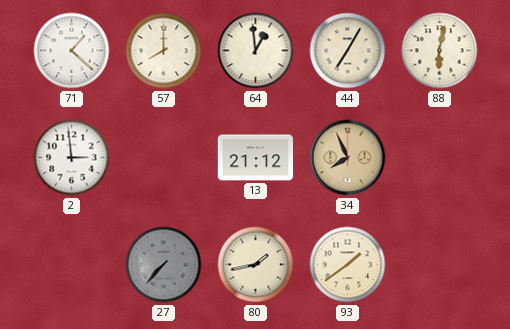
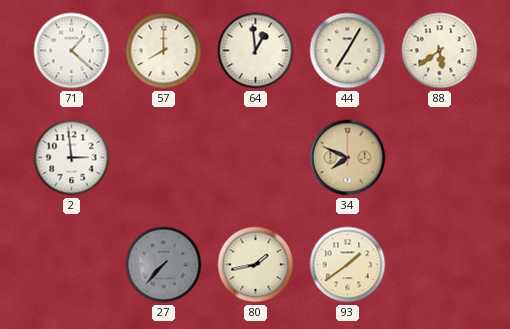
88: 6:02 -> 5:39 (440, 51)
13: 21:12 -> none (255, 158)
34: 7:56 -> 7:49 (348, 158)
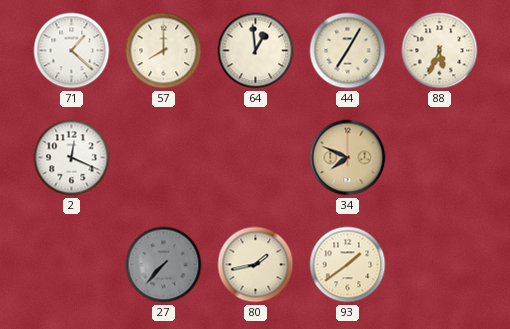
88: 5:39 -> 5:34 (440, 51)
2: 2:59 -> 12:19 (72, 158)
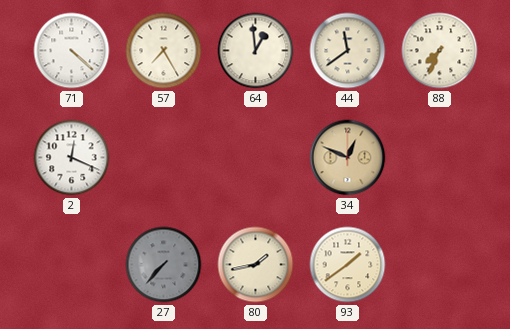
71: 1:22 -> 4:22 (72, 51)
57: 8:00 -> 7:25 (164, 51)
44: 7:05 -> 11:39 (348, 51)
88: 5:34 -> 7:34 (440, 51)
34: 7:49 -> 12:49 (348, 158)
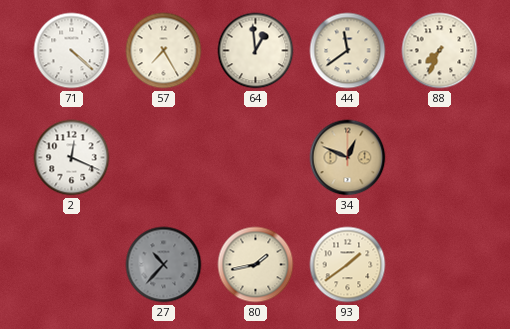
27: 7:37 -> 10:37 (164, 265)
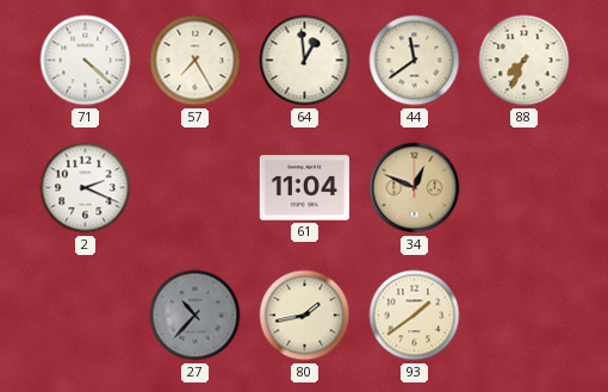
2: 12:19 -> 2:19 (86, 188)
61: none -> 11:04 (304, 188)
